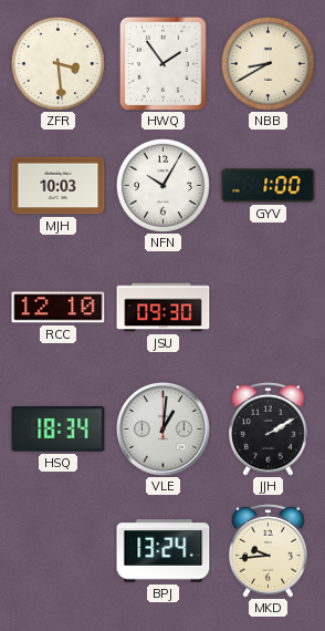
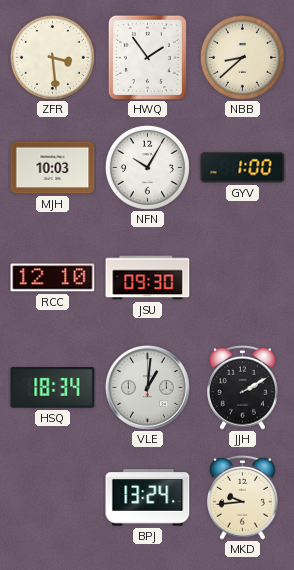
NBB: 8:40 -> 8:38 (242, 57)
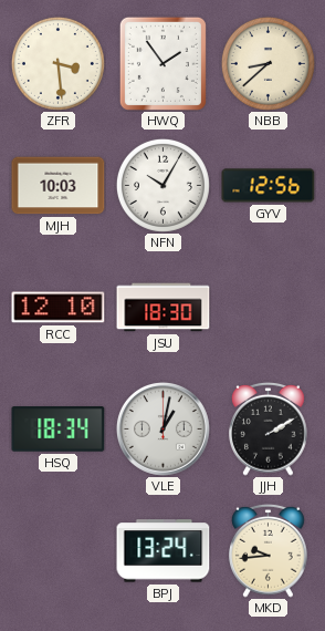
GYV: 1:00 -> 12:56 (269, 186)
JSU: 09:30 -> 18:30 (164, 308)
VLE: 1:01 -> 1:02 (162, 428)
